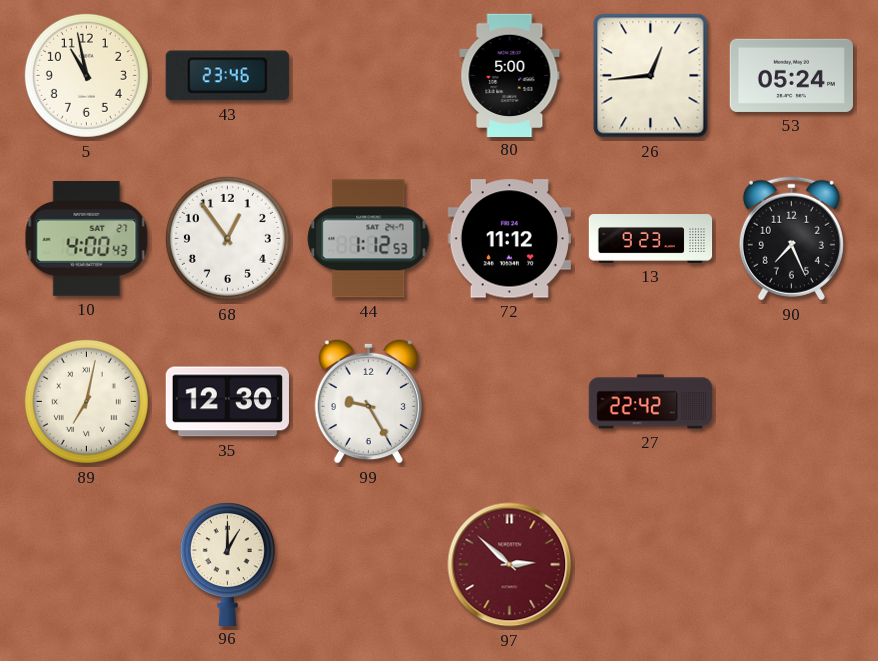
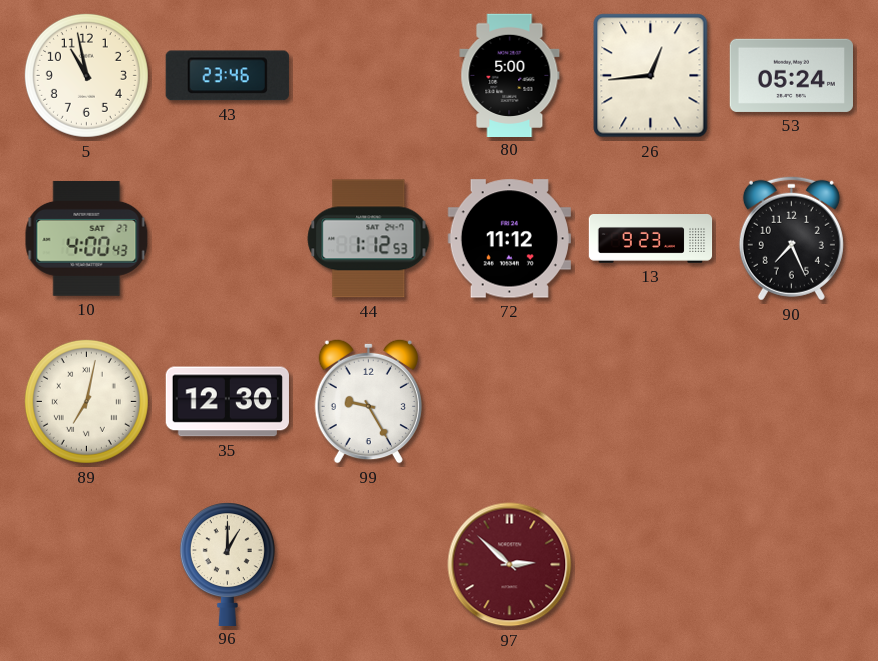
68: 12:54 -> none (227, 238)
27: 22:42 -> none (650, 402)
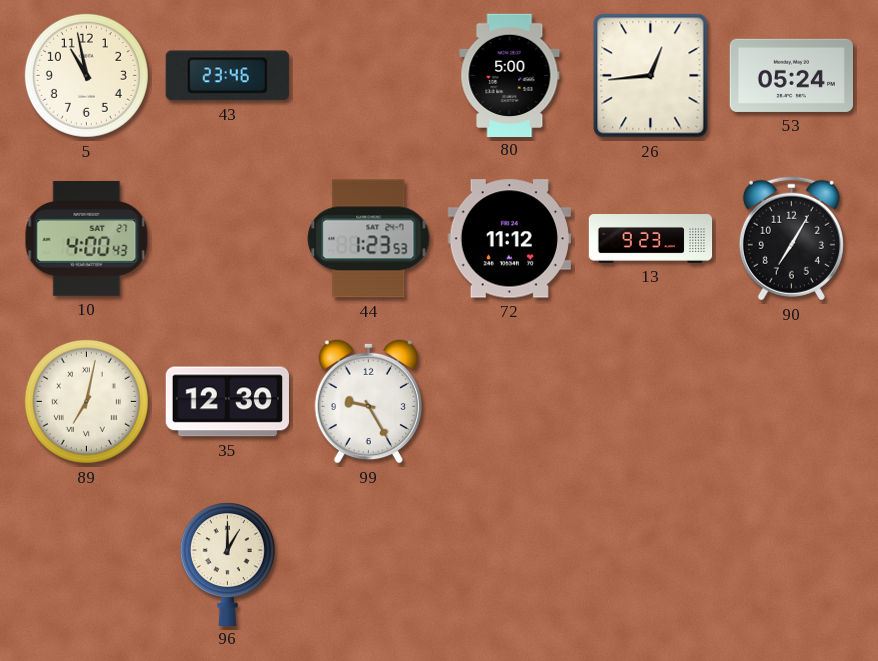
44: 1:12 -> 1:23 (369, 239)
90: 7:26 -> 7:05 (791, 238)
97: 2:52 -> none (510, 565)
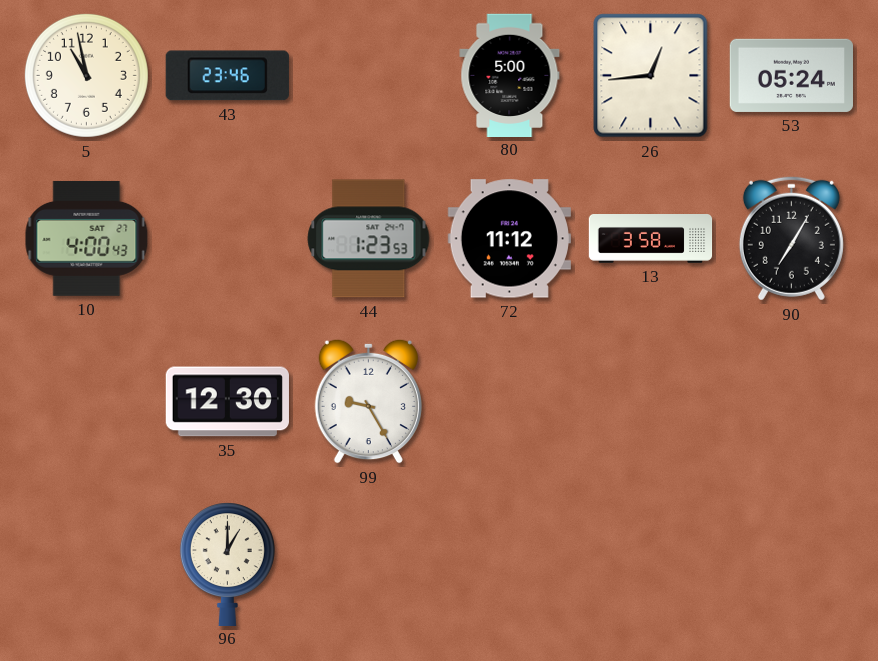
13: 9:23 -> 3:58 (651, 239)
89: 7:02 -> none (86, 401)
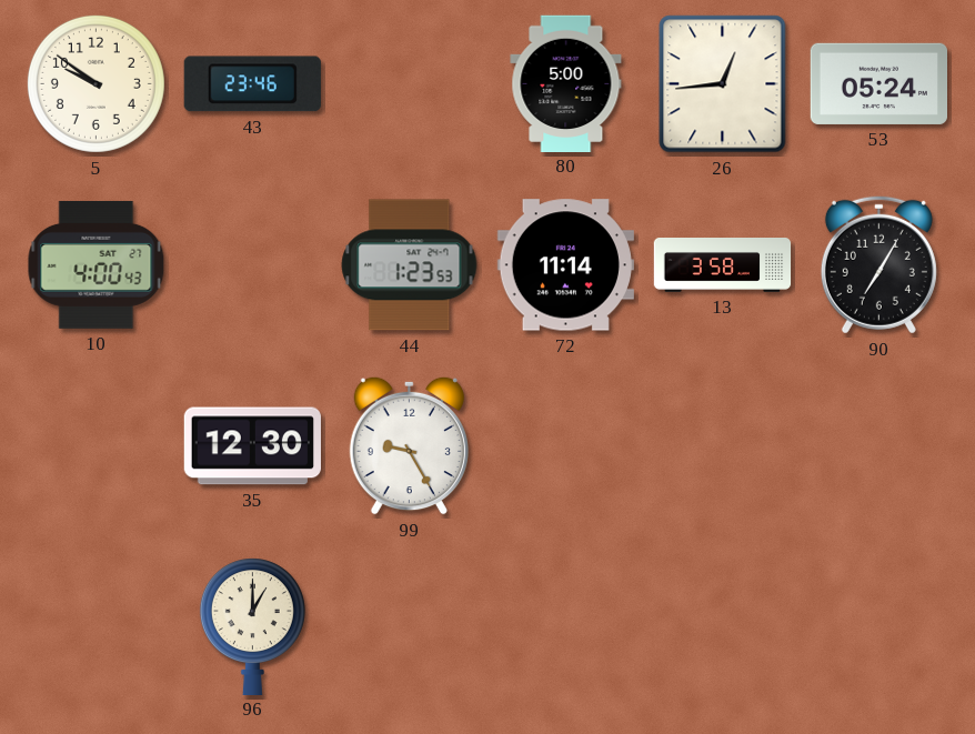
5: 10:58 -> 9:51 (96, 83)
72: 11:12 -> 11:14 (565, 265)
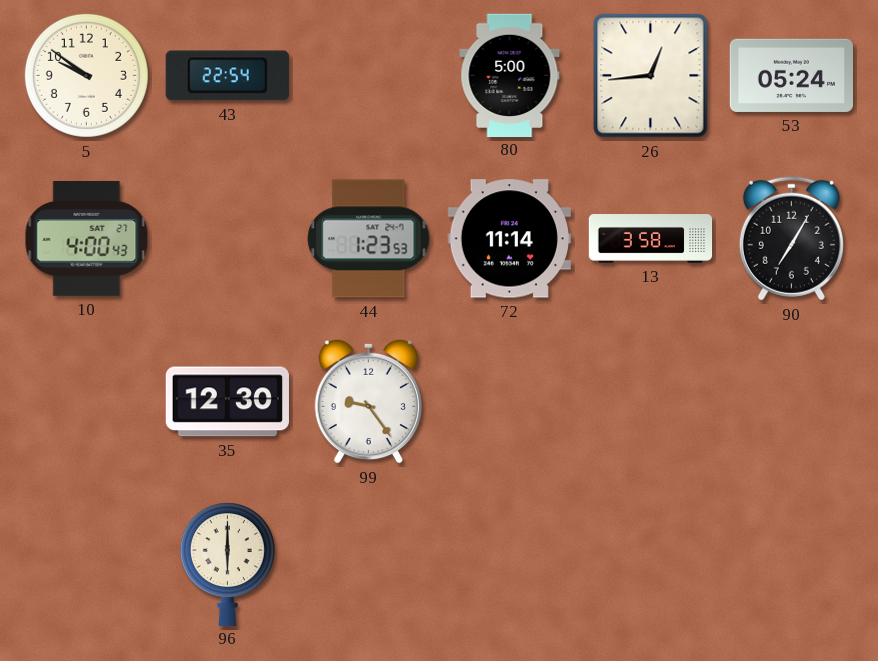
43: 23:46 -> 22:54 (227, 76)
99: 9:25 -> 9:24 (368, 401)
96: 1:00 -> 6:00 (227, 564)
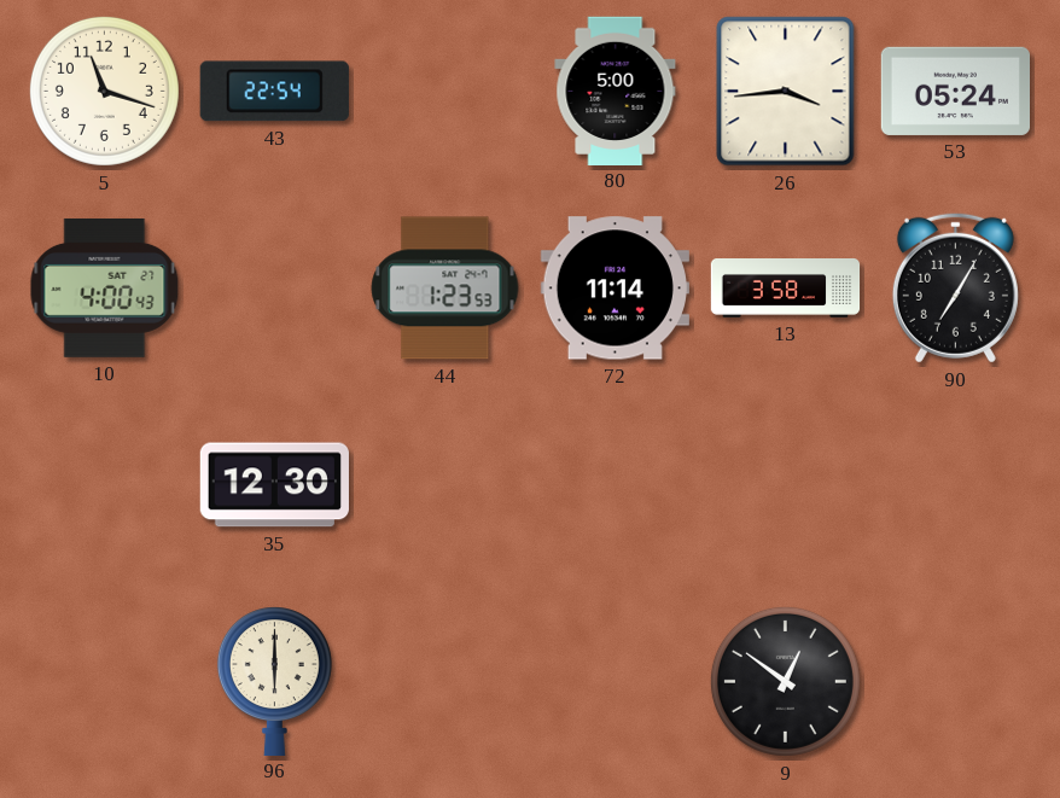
5: 9:51 -> 11:18 (104, 91)
26: 12:44 -> 3:44 (786, 92)
99: 9:24 -> none (368, 401)
9: none -> 12:51 (785, 681)
